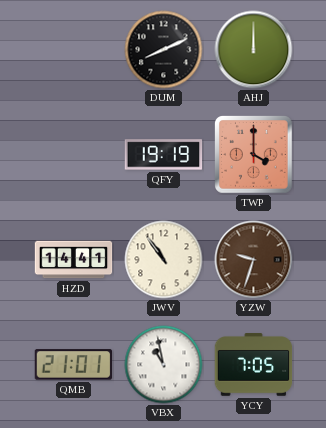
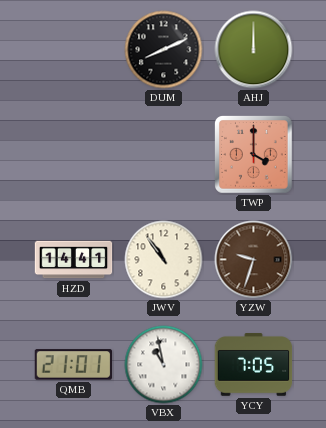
QFY: 19:19 -> none (164, 155)
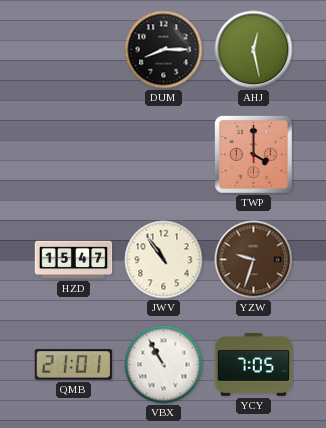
DUM: 8:11 -> 8:15 (164, 50)
AHJ: 12:00 -> 12:28 (254, 50)
HZD: 14:41 -> 15:47 (74, 260)
VBX: 10:58 -> 10:55 (164, 365)
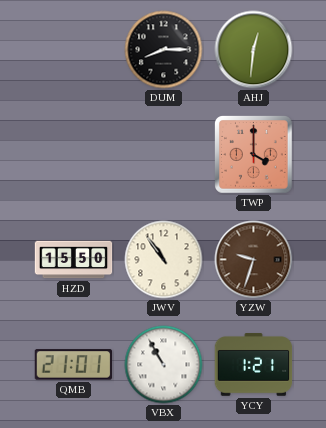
AHJ: 12:28 -> 12:31 (254, 50)
HZD: 15:47 -> 15:50 (74, 260)
YCY: 7:05 -> 1:21 (254, 365)
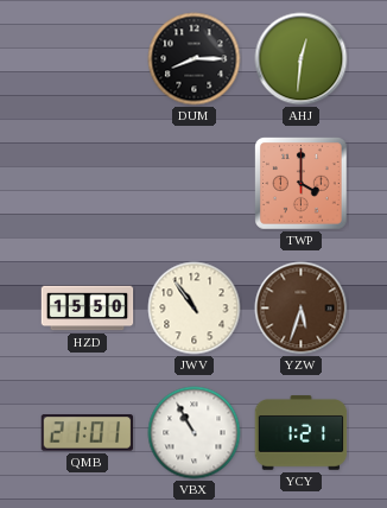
YZW: 9:33 -> 5:33 (302, 309)
